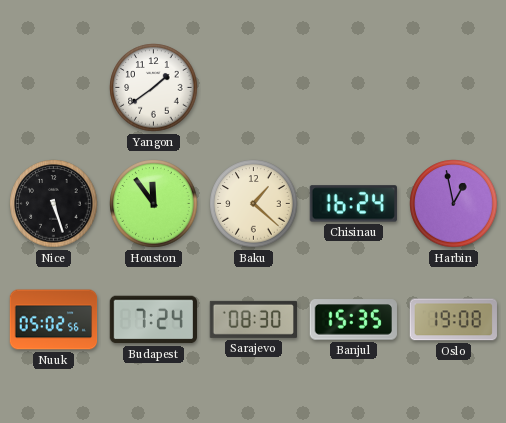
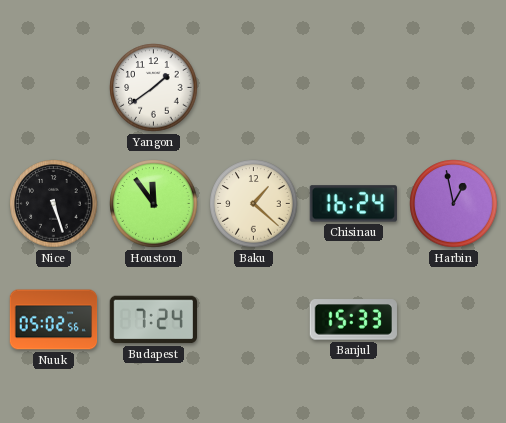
Sarajevo: 08:30 -> none (253, 319)
Banjul: 15:35 -> 15:33 (353, 320)
Oslo: 19:08 -> none (453, 320)
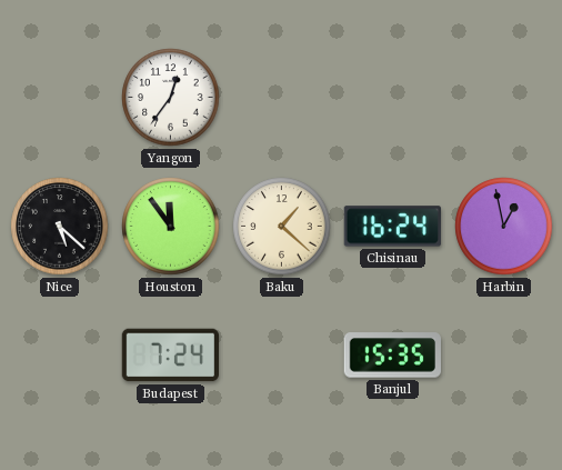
Yangon: 1:39 -> 12:36 (171, 98)
Nice: 5:27 -> 5:22 (60, 227)
Nuuk: 05:02 -> none (54, 320)
Banjul: 15:33 -> 15:35 (392, 356)
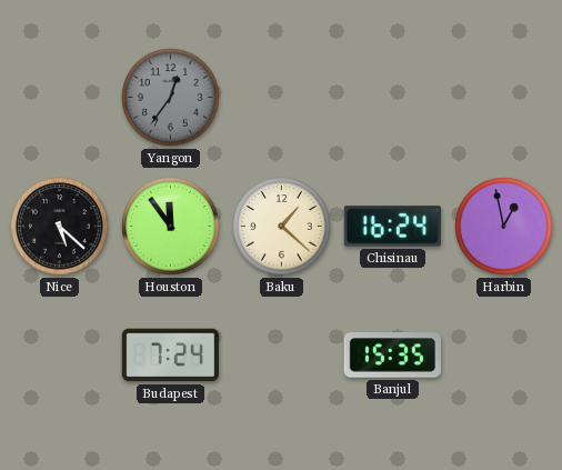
Yangon dial: white -> grey (171, 98)
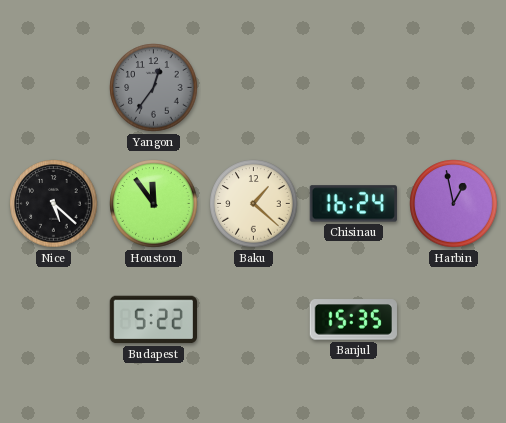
Budapest: 7:24 -> 5:22 (153, 320)
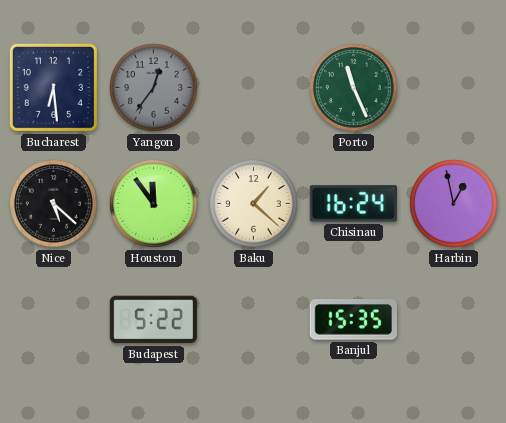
Bucharest: none -> 6:29 (53, 87)
Porto: none -> 11:26 (354, 88)
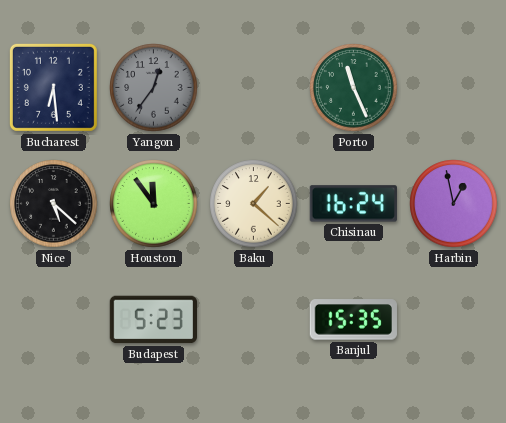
Budapest: 5:22 -> 5:23 (153, 320)
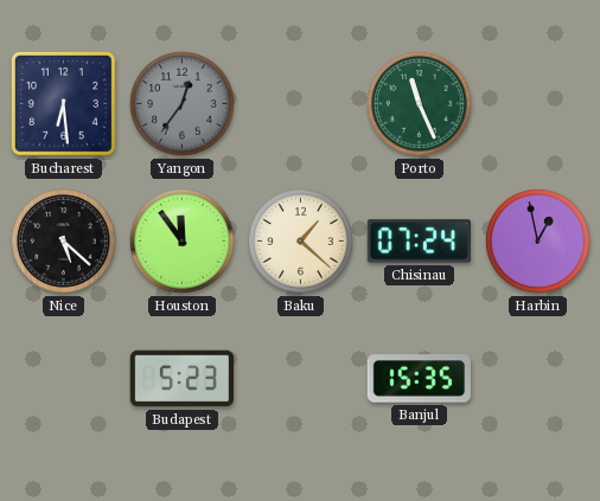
Chisinau: 16:24 -> 07:24 (419, 242)
